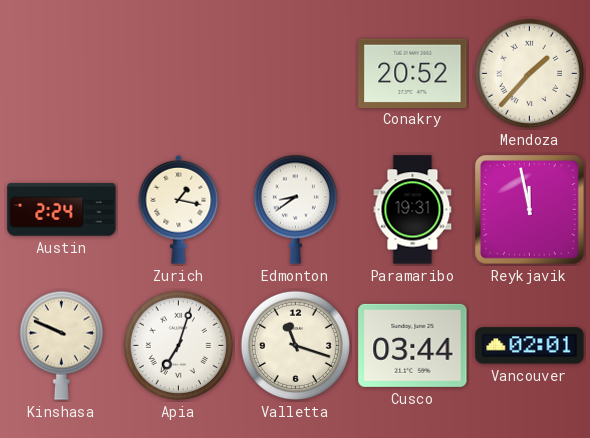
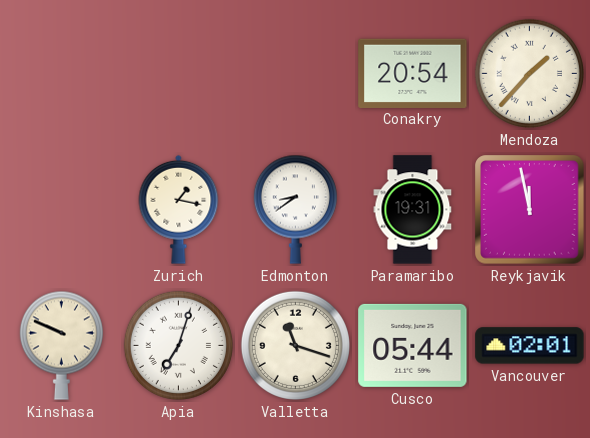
Conakry: 20:52 -> 20:54 (413, 73)
Austin: 2:24 -> none (62, 210)
Cusco: 03:44 -> 05:44 (413, 345)
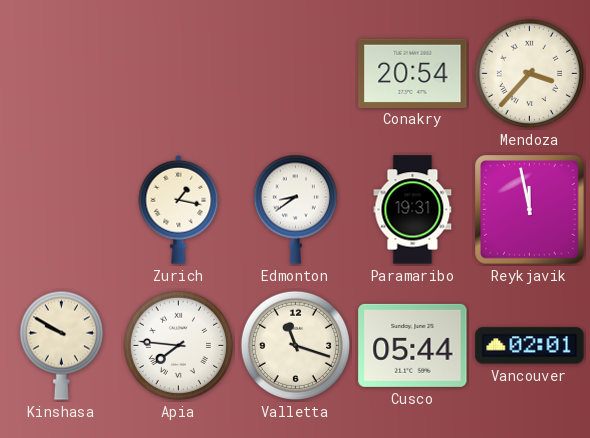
Mendoza: 1:37 -> 3:37 (529, 73)
Kinshasa: 9:49 -> 9:50 (61, 345)
Apia: 7:03 -> 7:46 (178, 345)
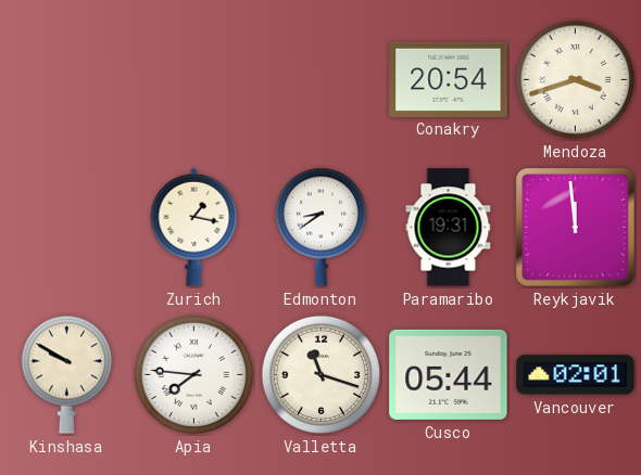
Mendoza: 3:37 -> 3:42 (575, 79)
Reykjavik: 11:58 -> 11:59 (576, 228)
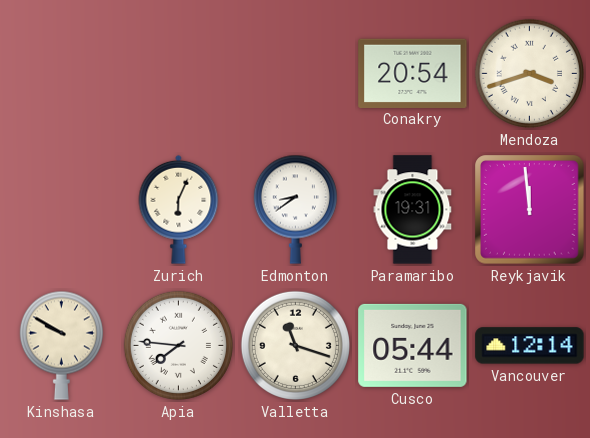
Zurich: 1:17 -> 6:04 (179, 209)
Vancouver: 02:01 -> 12:14 (530, 346)
